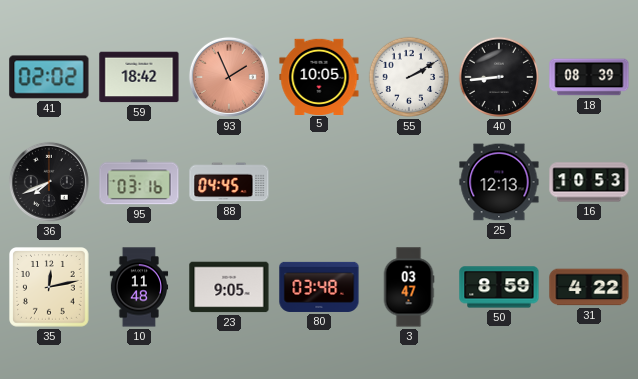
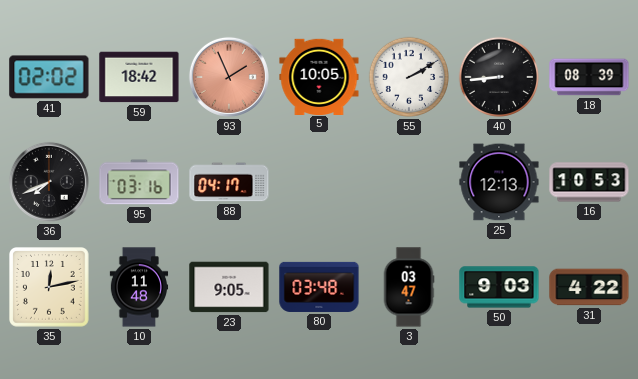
88: 04:45 -> 04:17 (229, 182)
50: 8:59 -> 9:03 (499, 287)
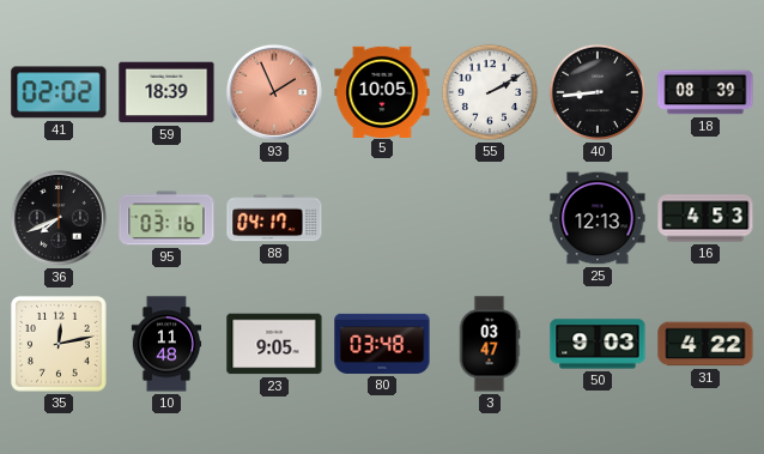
59: 18:42 -> 18:39 (166, 92)
16: 10:53 -> 4:53 (705, 218)
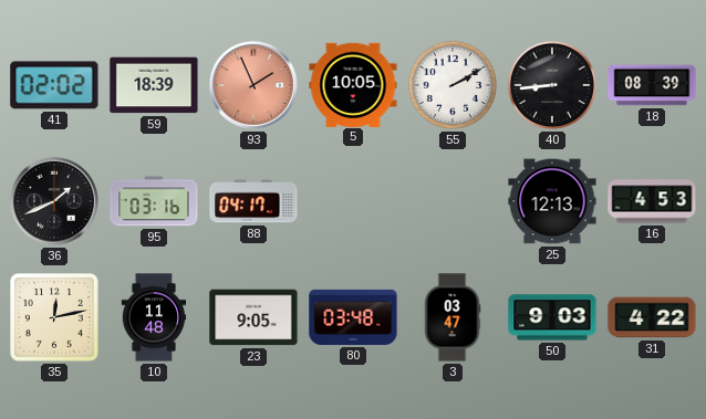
36: 7:41 -> 1:41 (54, 201)
